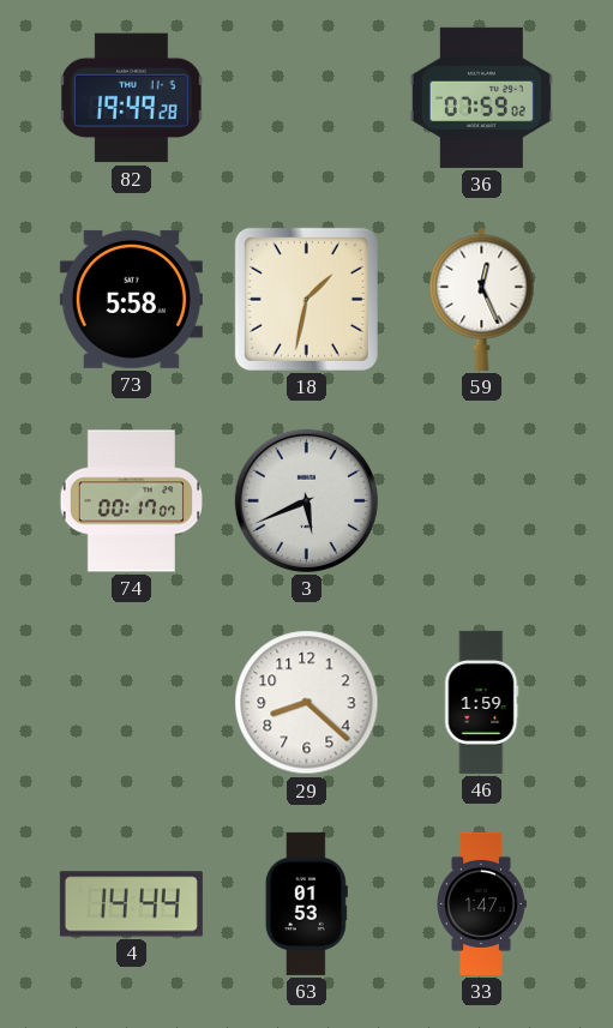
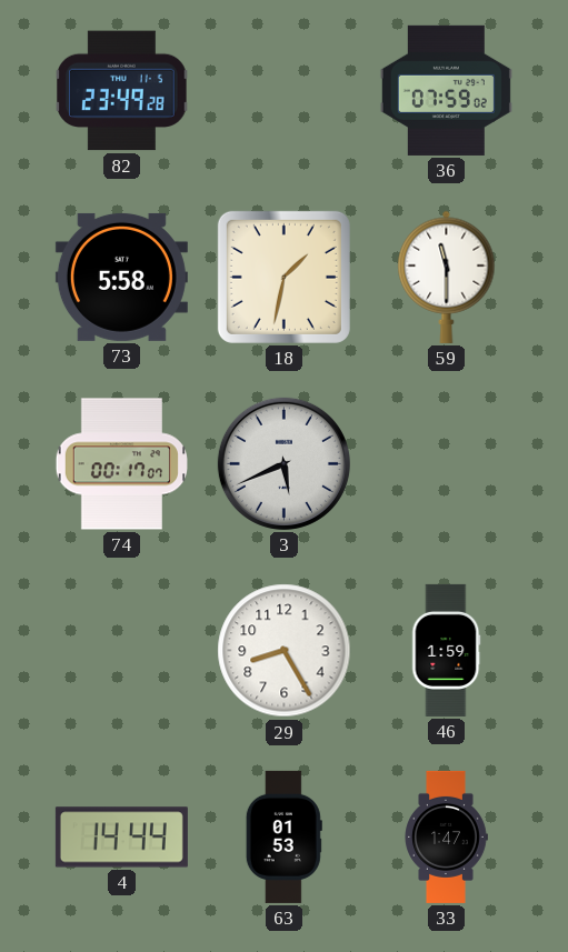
82: 19:49 -> 23:49 (122, 91)
59: 12:26 -> 11:30 (447, 277)
29: 8:22 -> 8:25 (285, 651)
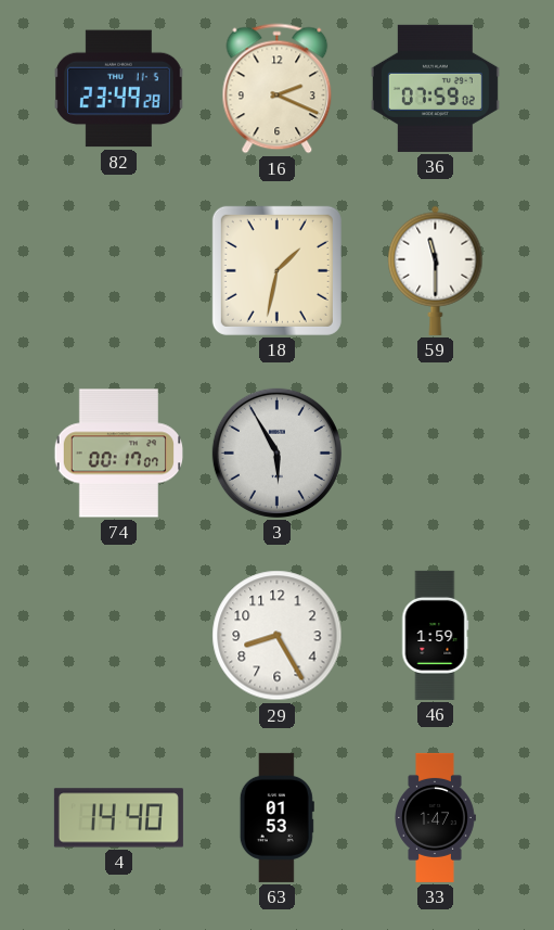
16: none -> 2:19 (278, 89)
73: 5:58 -> none (121, 277)
3: 5:41 -> 5:55 (276, 453)
4: 14:44 -> 14:40 (118, 818)
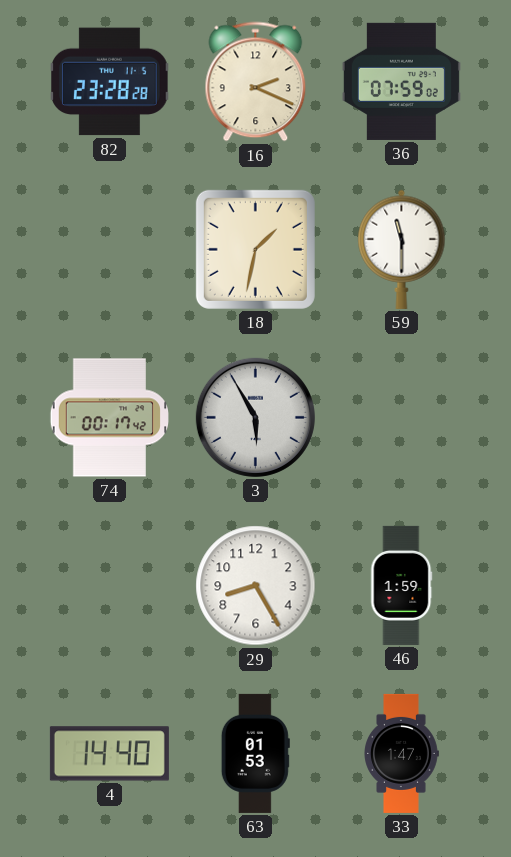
82: 23:49 -> 23:28 (110, 82)
74: 00:17:07 -> 00:17:42 (109, 418)
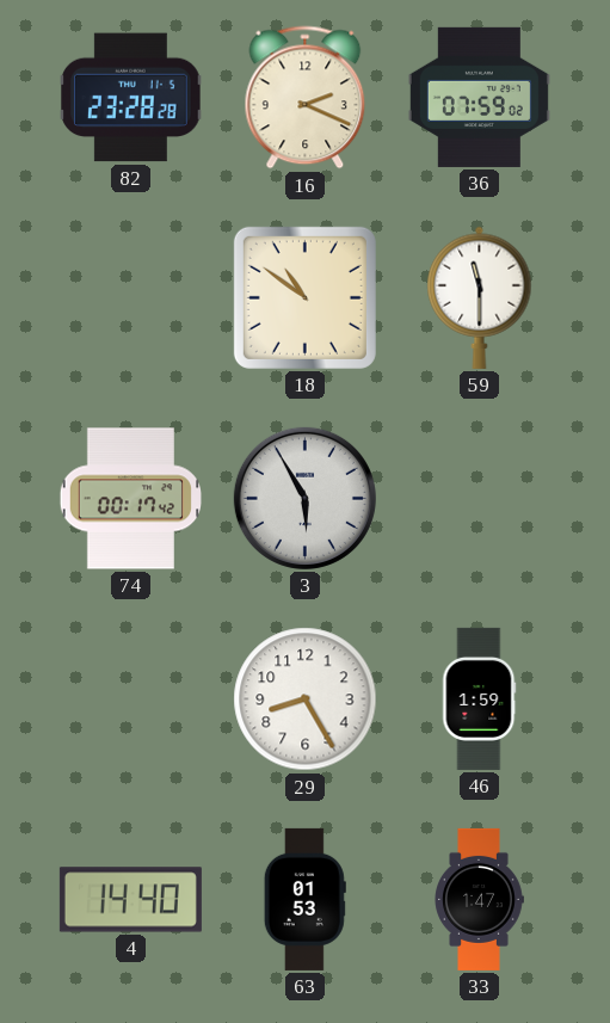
18: 1:32 -> 10:51 (304, 297)
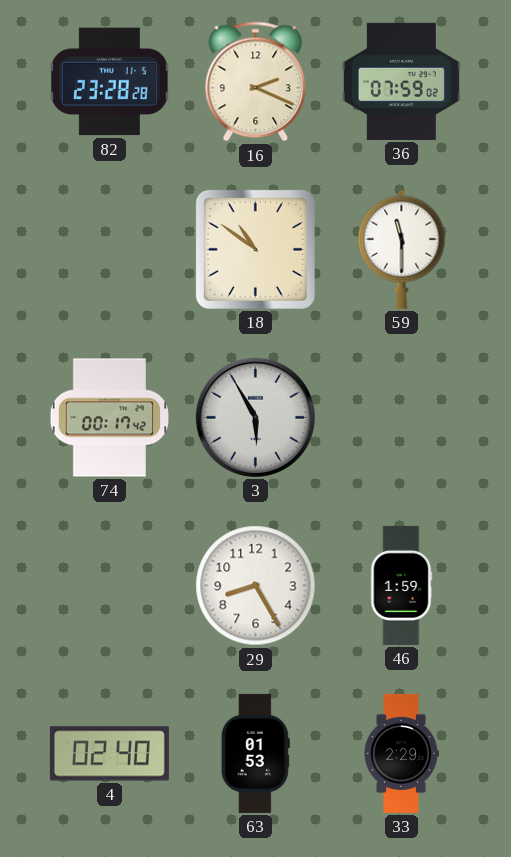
4: 14:40 -> 02:40 (109, 754)
33: 1:47 -> 2:29 (401, 753)
